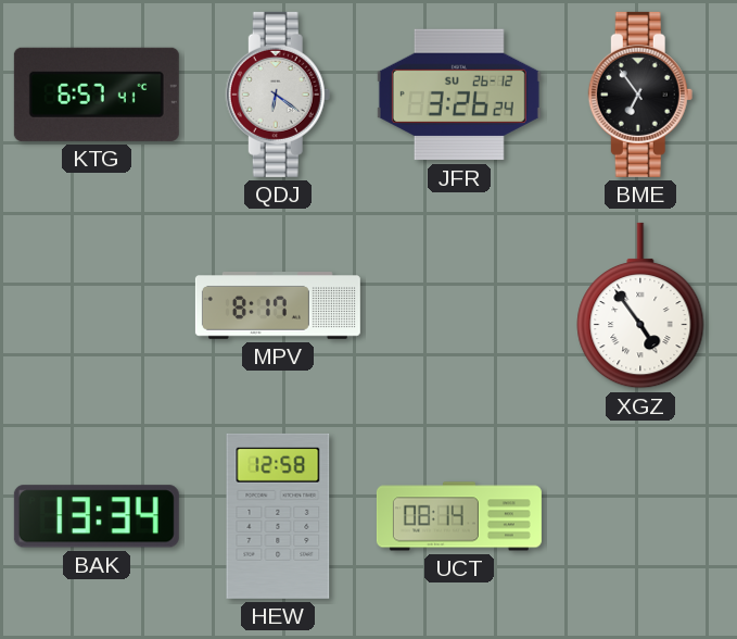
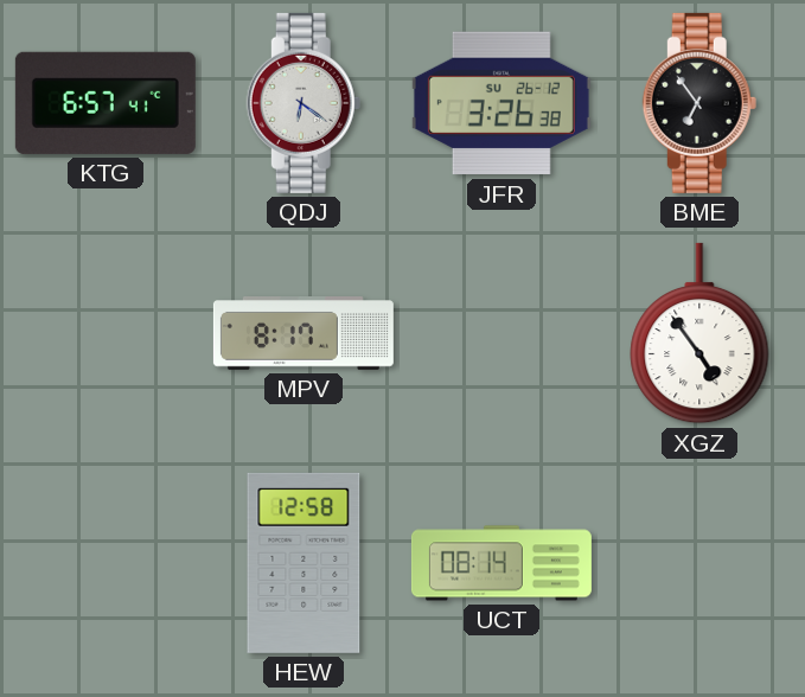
JFR: 3:26:24 -> 3:26:38 (501, 103)
BAK: 13:34 -> none (97, 516)
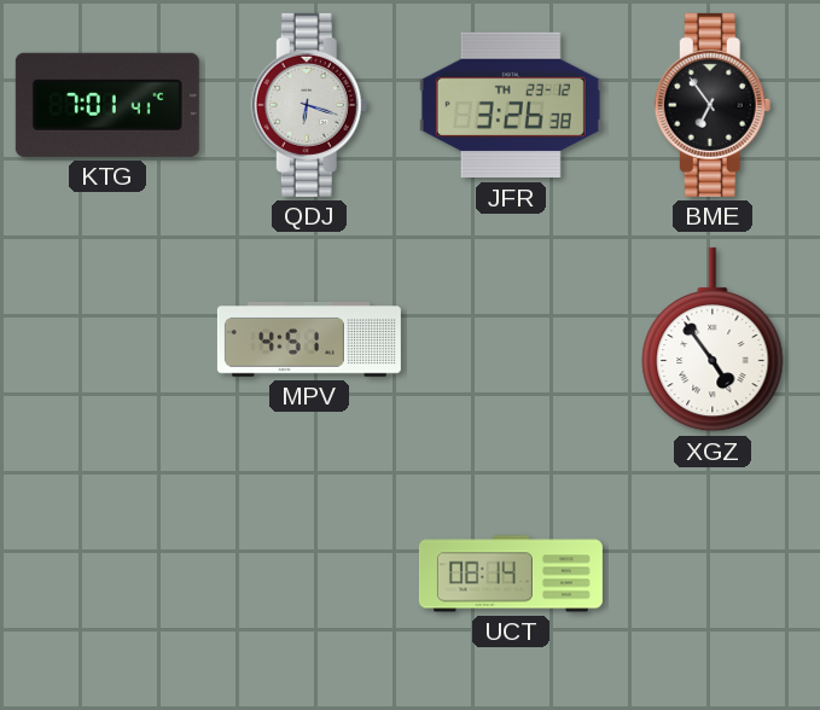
KTG: 6:57 -> 7:01 (107, 105)
QDJ: 6:21 -> 6:18 (309, 105)
JFR date: SU 26-12 -> TH 23-12 (511, 105)
MPV: 8:17 -> 4:51 (309, 341)
HEW: 12:58 -> none (304, 563)
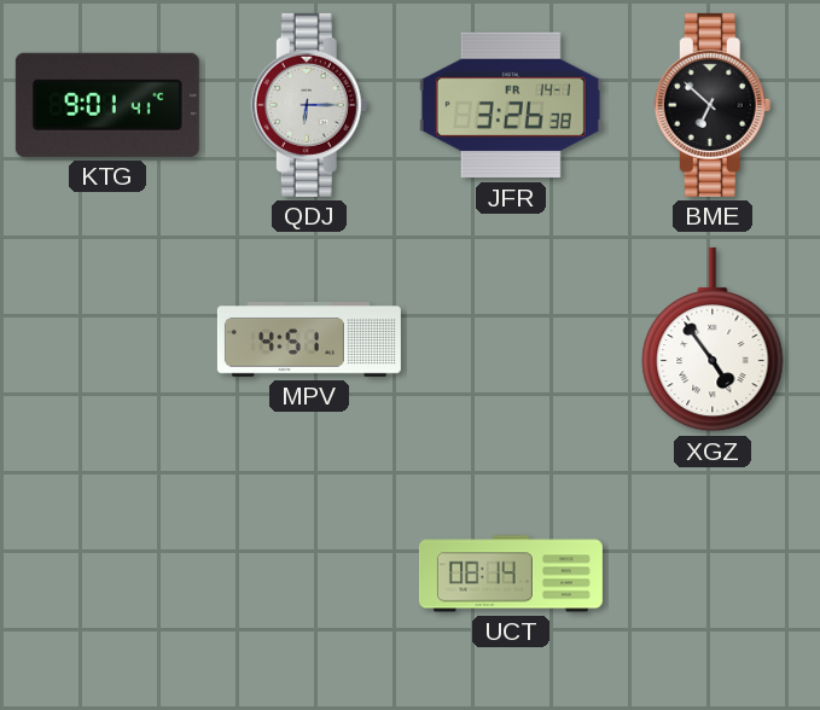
KTG: 7:01 -> 9:01 (107, 105)
QDJ: 6:18 -> 6:15 (309, 105)
JFR date: TH 23-12 -> FR 14-1 (511, 105)
BME: 6:54 -> 6:52 (713, 105)
